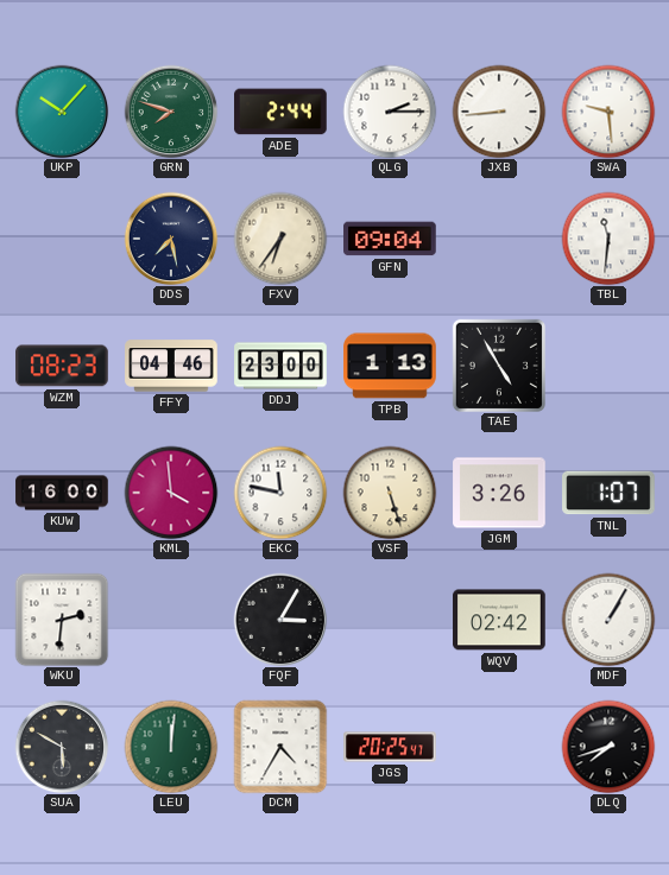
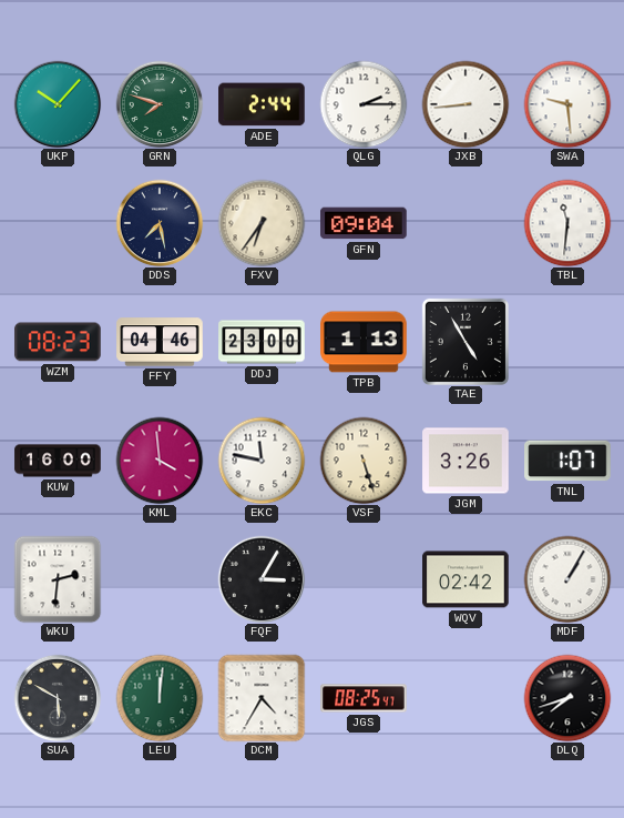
JGS: 20:25 -> 08:25 (364, 698)
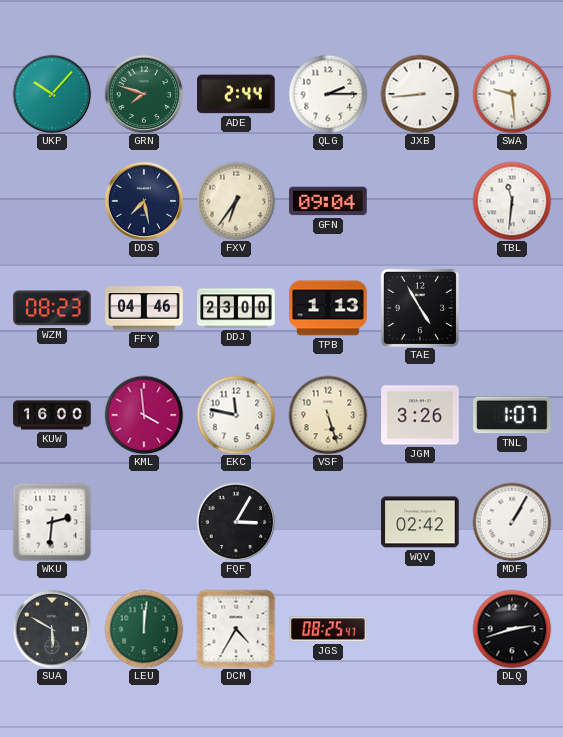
DLQ: 7:42 -> 2:42 (512, 629)
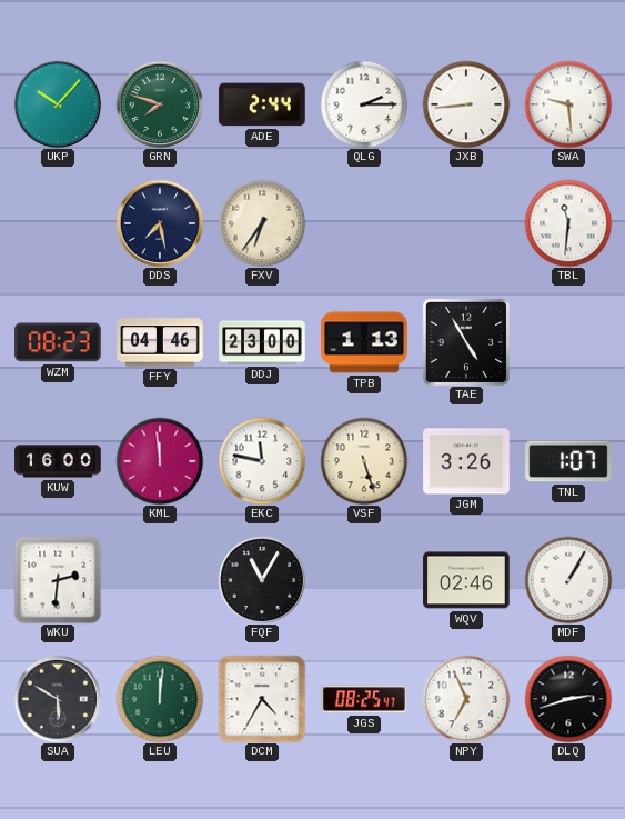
GFN: 09:04 -> none (328, 201)
KML: 3:59 -> 11:59 (160, 461)
FQF: 3:05 -> 11:05 (262, 580)
WQV: 02:42 -> 02:46 (466, 580)
NPY: none -> 6:56 (466, 699)
